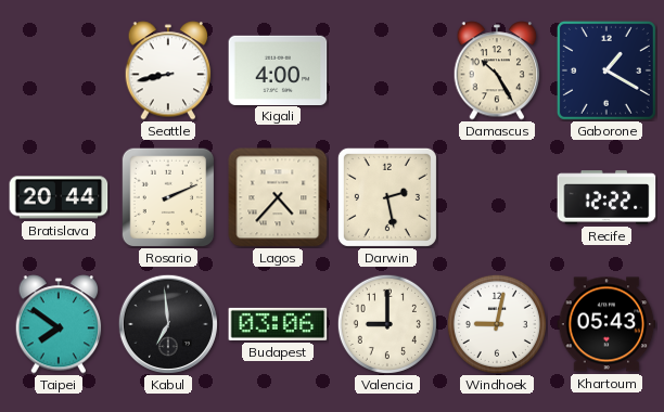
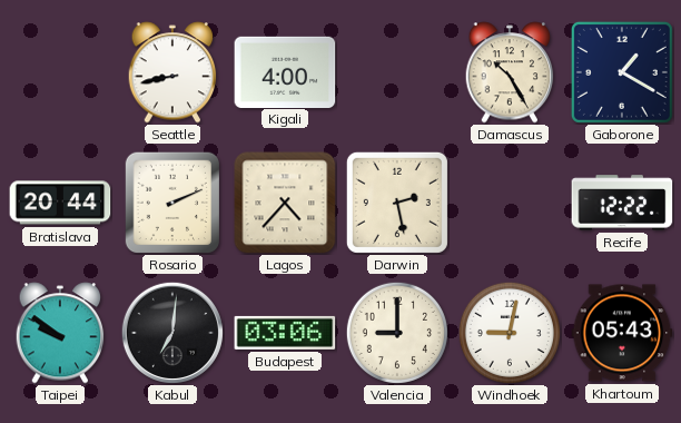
Taipei: 7:51 -> 9:51 (60, 333)
Kabul: 6:59 -> 7:01 (172, 333)
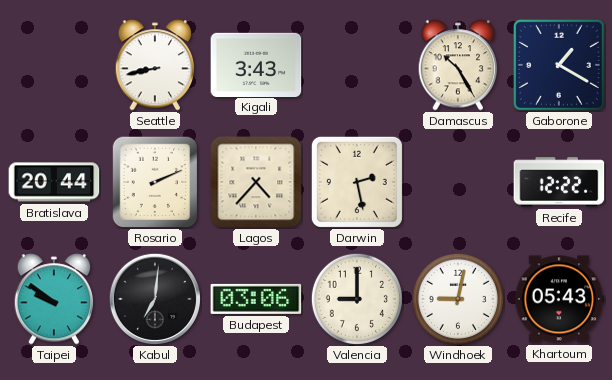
Kigali: 4:00 -> 3:43 (256, 64)
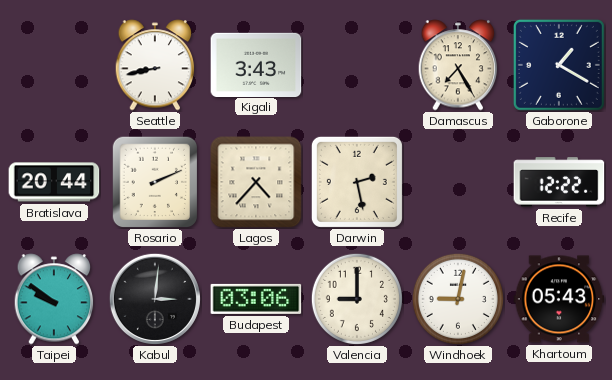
Damascus: 10:25 -> 7:25 (458, 65)
Kabul: 7:01 -> 3:01 (155, 299)
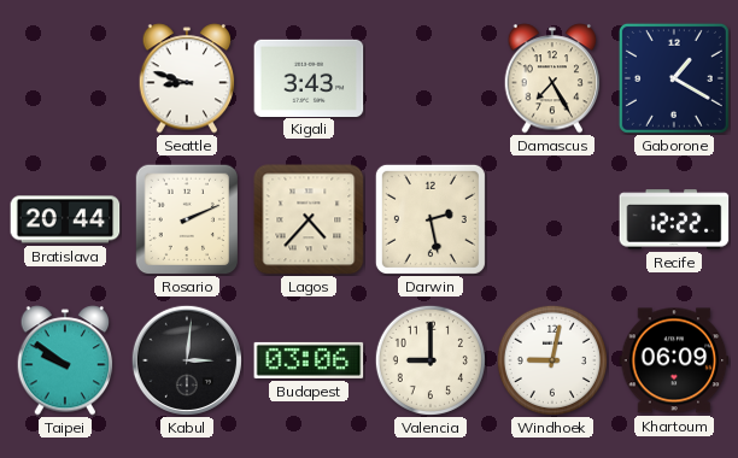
Seattle: 8:43 -> 8:48 (187, 78)
Khartoum: 05:43 -> 06:09 (674, 360)
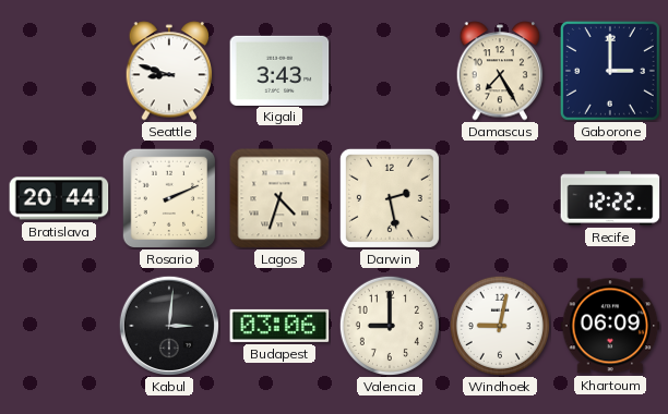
Gaborone: 1:20 -> 3:00 (610, 71)
Lagos: 4:37 -> 4:33 (279, 198)
Taipei: 9:51 -> none (65, 360)
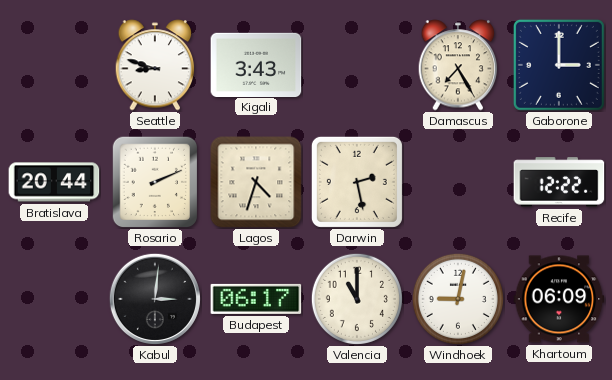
Budapest: 03:06 -> 06:17 (256, 299)
Valencia: 9:00 -> 11:00 (357, 299)
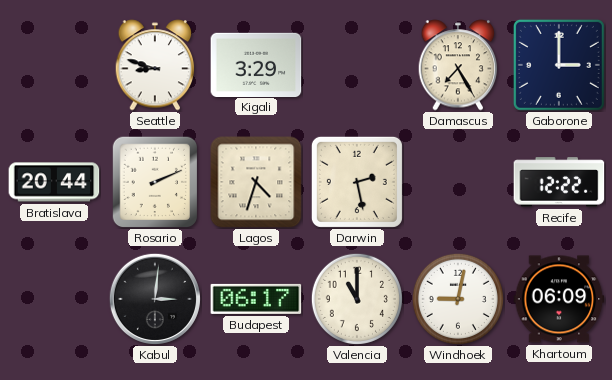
Kigali: 3:43 -> 3:29 (256, 64)
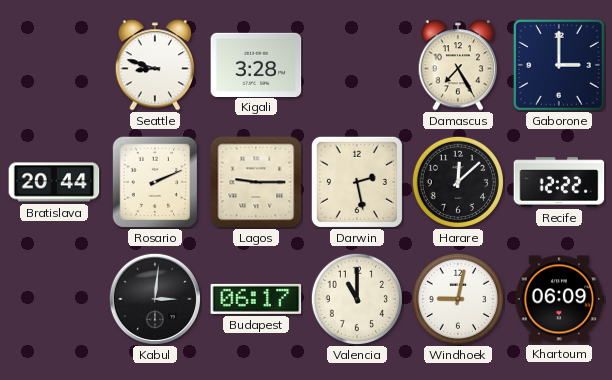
Kigali: 3:29 -> 3:28 (256, 64)
Lagos: 4:33 -> 9:15 (256, 182)
Harare: none -> 12:08 (458, 182)
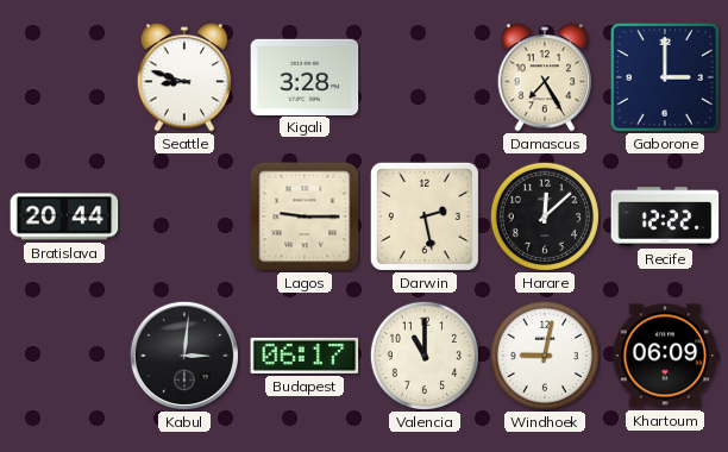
Rosario: 2:11 -> none (155, 182)
